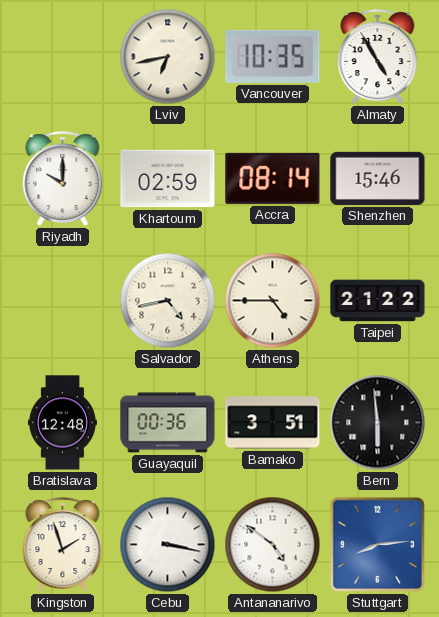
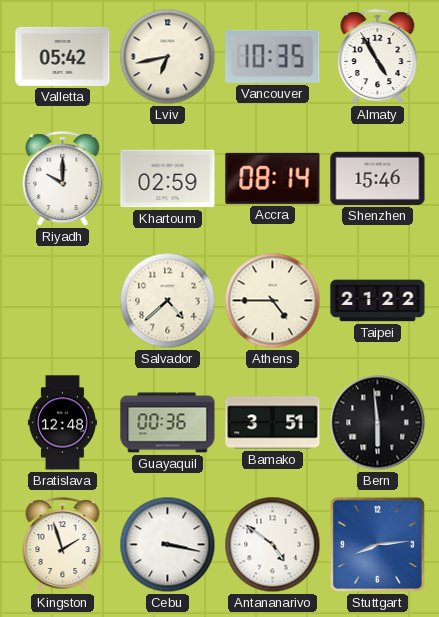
Valletta: none -> 05:42 (63, 56)
Salvador: 4:43 -> 4:38 (168, 301)
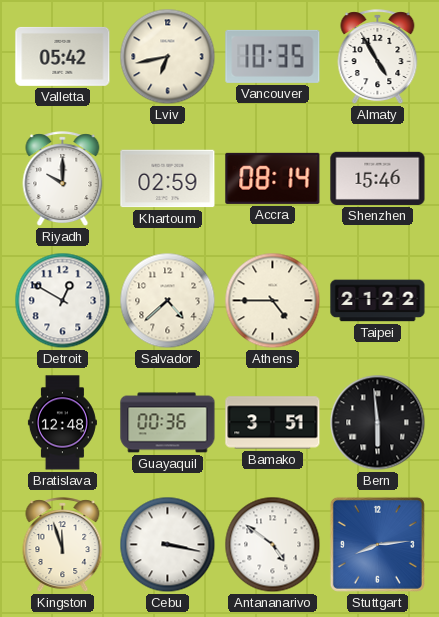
Detroit: none -> 12:50 (63, 301)
Kingston: 1:57 -> 11:57 (63, 545)
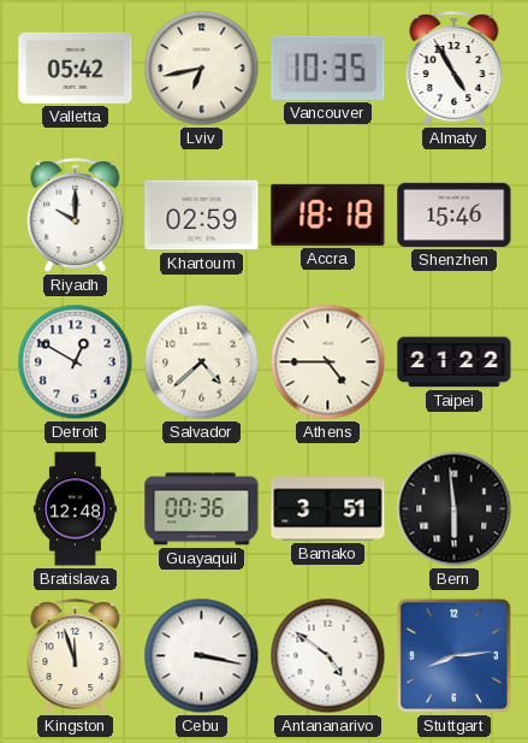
Accra: 08:14 -> 18:18 (328, 214)
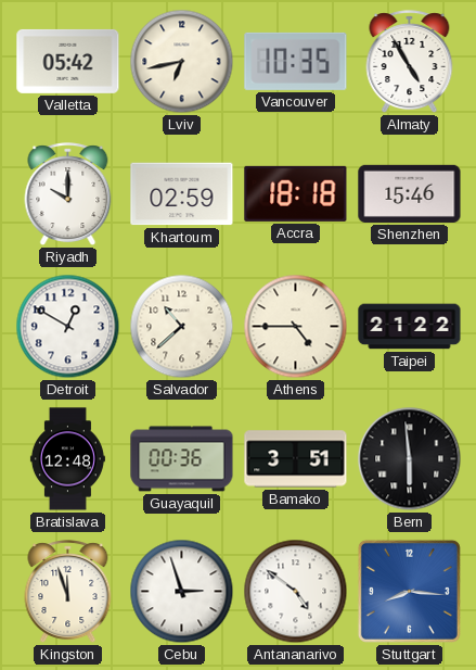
Salvador: 4:38 -> 10:38 (182, 327)
Cebu: 3:17 -> 2:57 (182, 592)
Stuttgart: 8:14 -> 8:16 (409, 591)
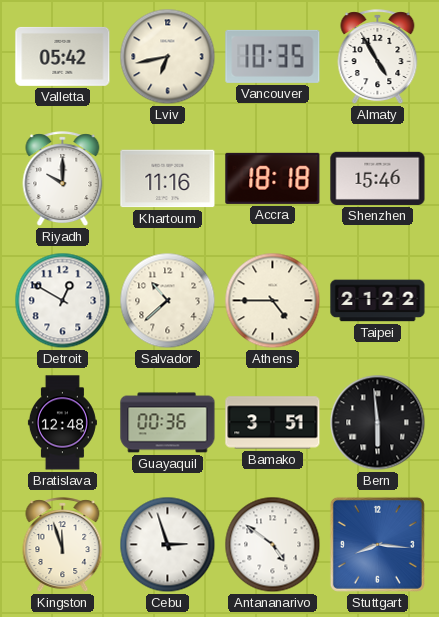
Khartoum: 02:59 -> 11:16 (168, 179)
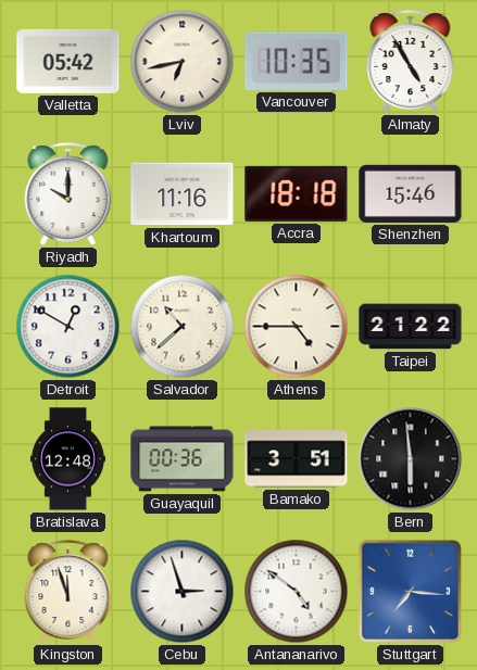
Stuttgart: 8:16 -> 7:16 (410, 591)
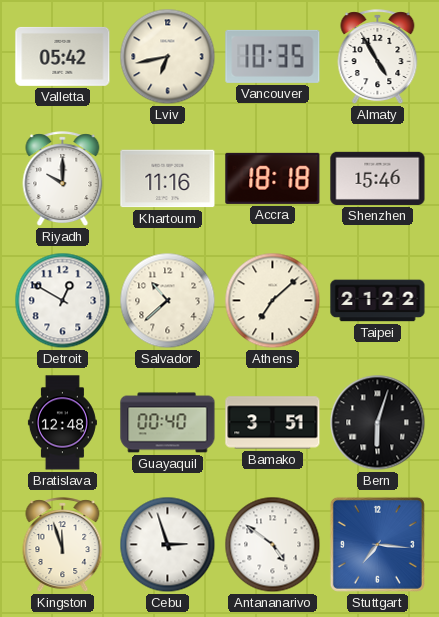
Athens: 4:45 -> 7:08 (273, 301)
Guayaquil: 00:36 -> 00:40 (168, 423)
Bern: 5:59 -> 6:03 (378, 423)
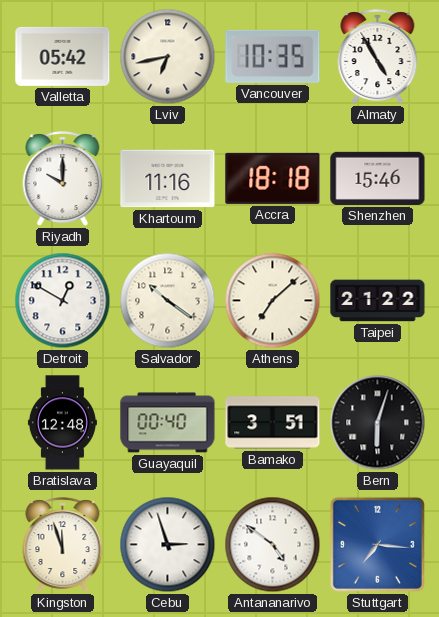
Salvador: 10:38 -> 10:21 (168, 301)
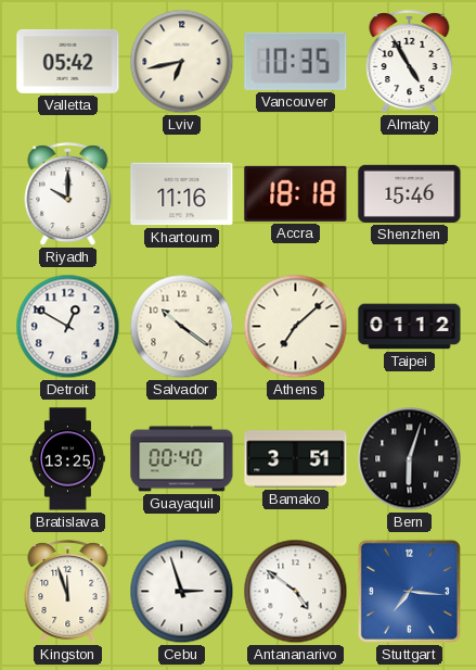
Taipei: 21:22 -> 01:12 (410, 327)
Bratislava: 12:48 -> 13:25 (67, 459)
